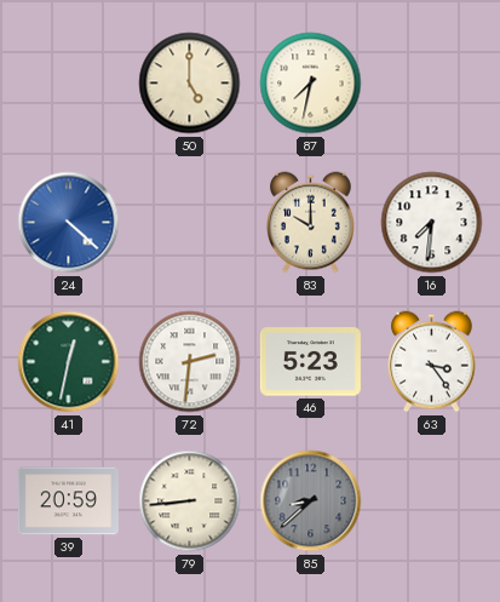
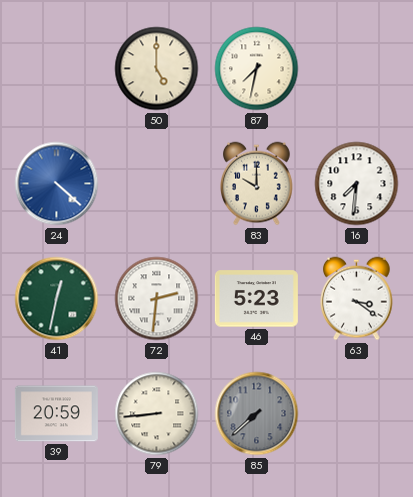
63: 3:24 -> 3:21 (357, 299)
85: 8:38 -> 7:38 (257, 414)
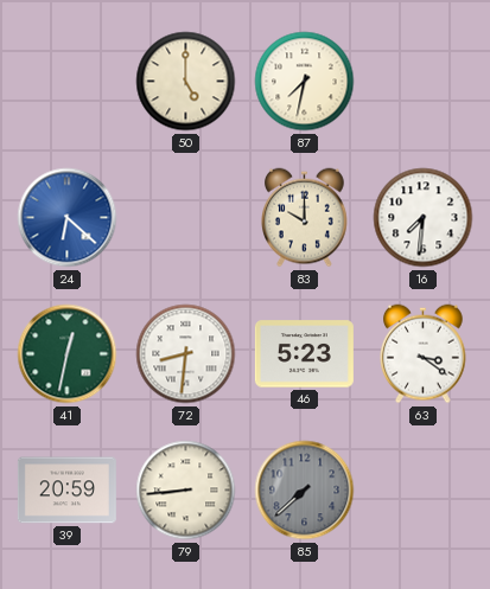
24: 4:22 -> 6:22 (68, 218)
72: 2:31 -> 8:31 (186, 354)
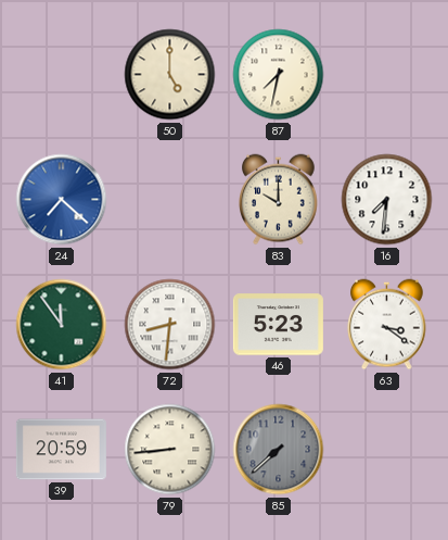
24: 6:22 -> 7:22 (62, 200)
41: 12:32 -> 11:54 (62, 325)
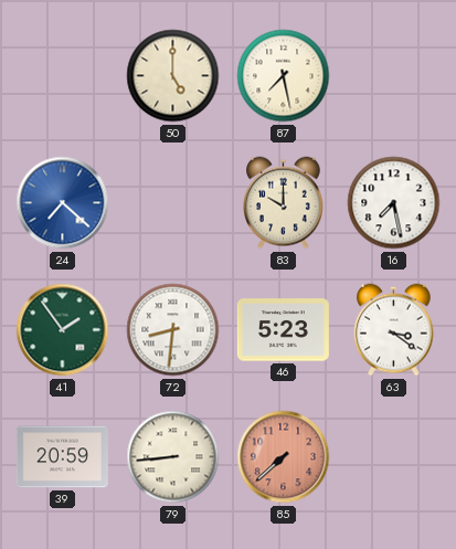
87: 7:32 -> 7:28 (284, 76)
16: 7:31 -> 7:28 (394, 203)
41: 11:54 -> 1:54 (63, 330)
85 dial: grey -> salmon (284, 457)
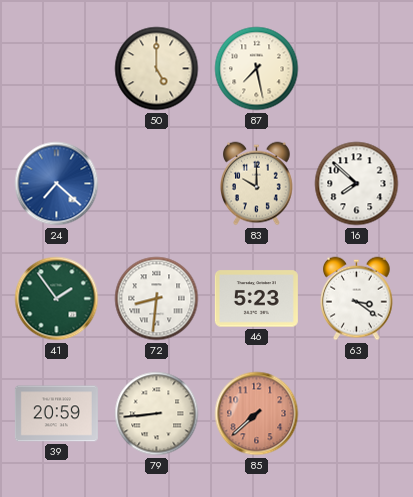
16: 7:28 -> 7:52 (357, 184)
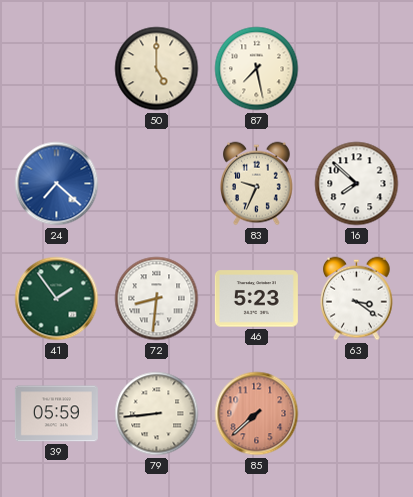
83: 10:00 -> 9:34 (257, 184)
39: 20:59 -> 05:59 (56, 414)
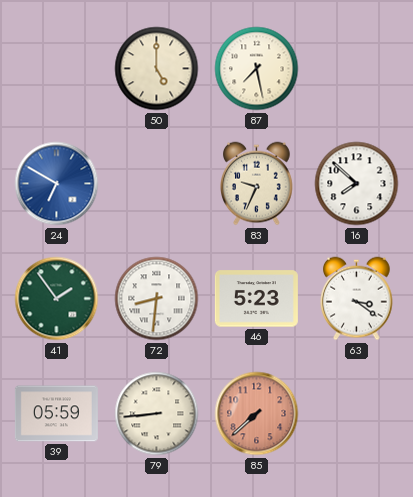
24: 7:22 -> 6:50 (57, 184)
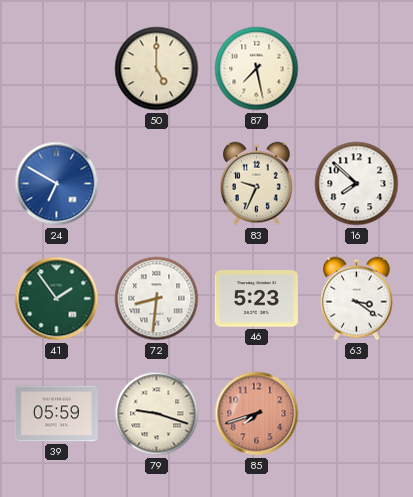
79: 8:44 -> 9:18 (157, 414)
85: 7:38 -> 7:42 (257, 414)
